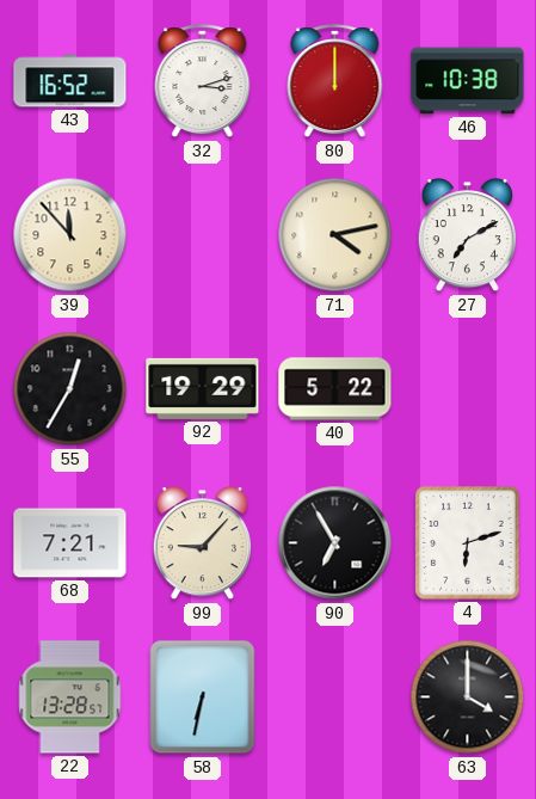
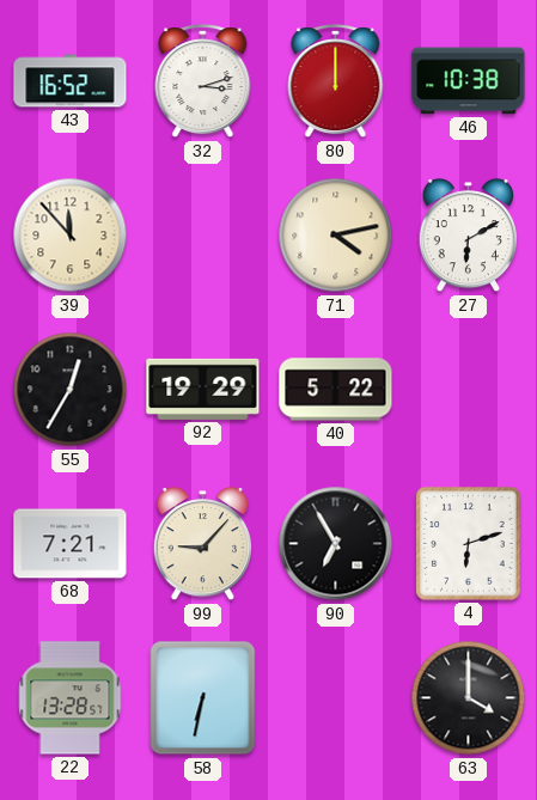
27: 7:10 -> 6:10 (468, 236)
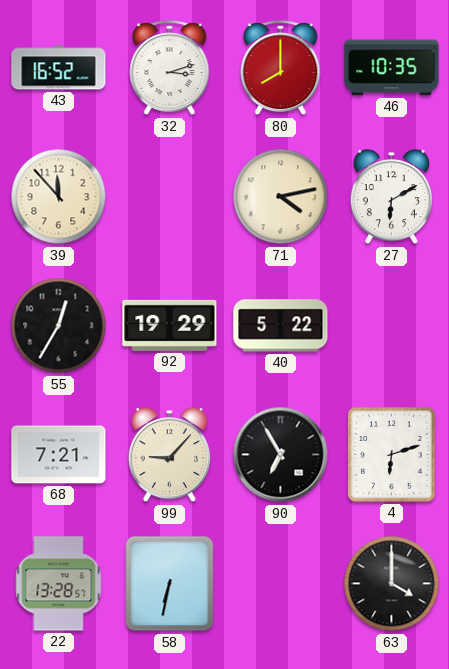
80: 12:00 -> 8:00 (281, 68)
46: 10:38 -> 10:35 (392, 68)
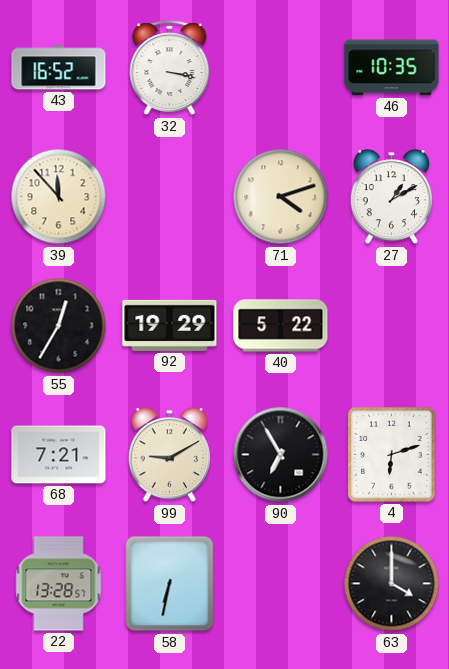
32: 3:12 -> 3:17 (170, 68)
80: 8:00 -> none (281, 68)
71: 4:13 -> 4:12 (281, 197)
27: 6:10 -> 1:10 (391, 197)
99: 9:07 -> 9:10 (169, 455)
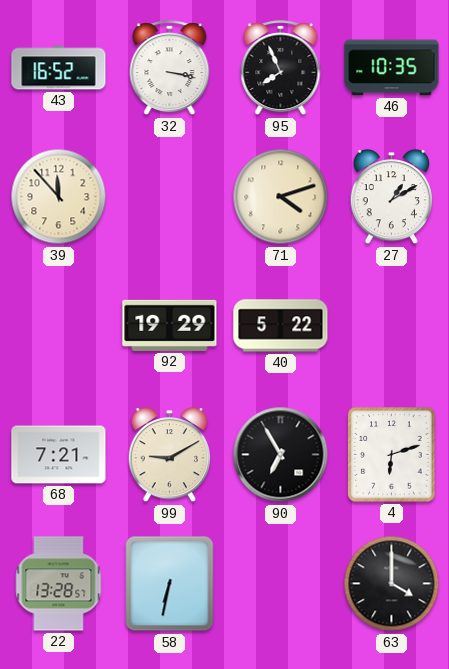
95: none -> 7:56 (281, 68)
55: 12:35 -> none (59, 326)
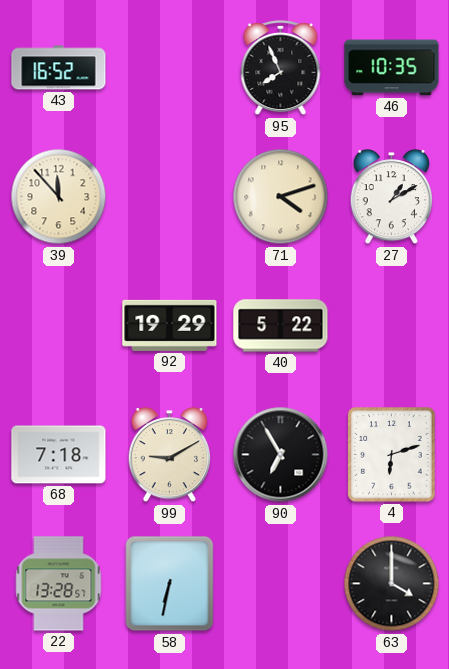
32: 3:17 -> none (170, 68)
68: 7:21 -> 7:18 (59, 455)
